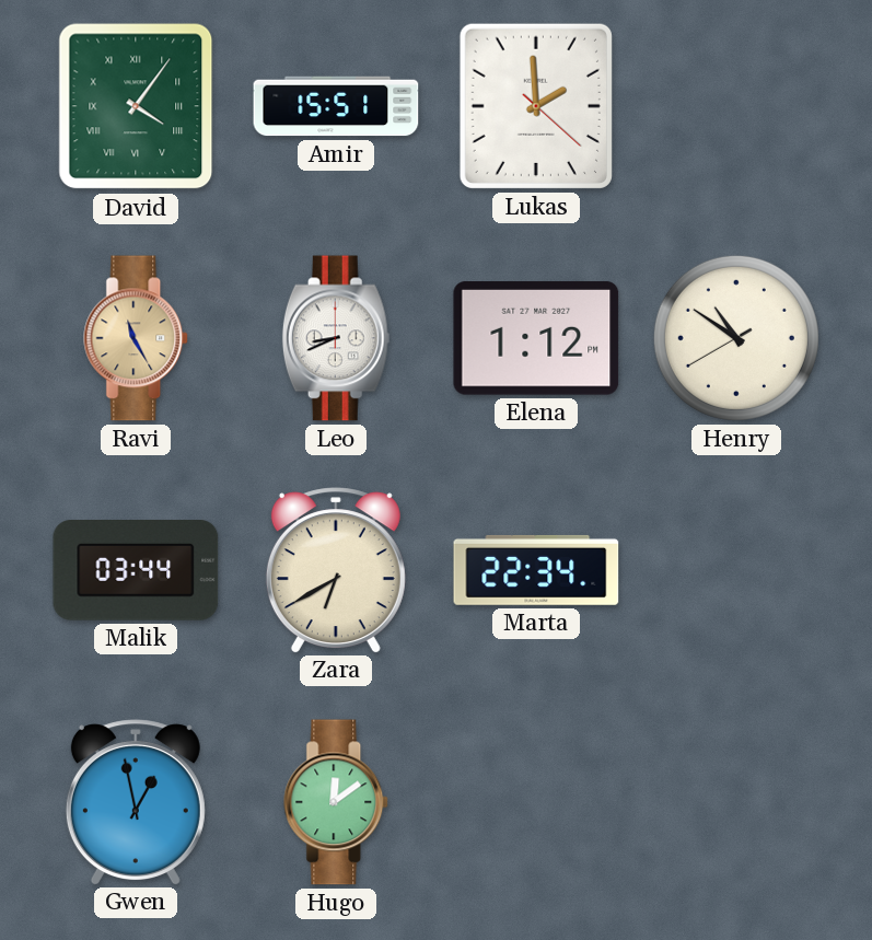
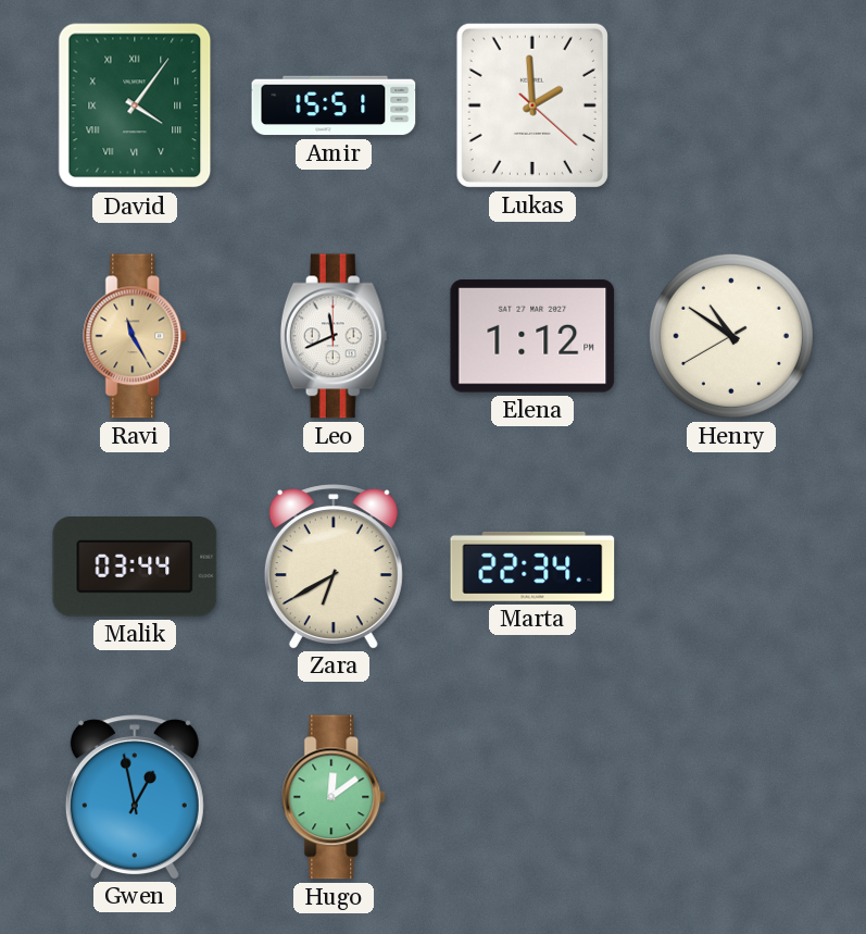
Leo: 8:41 -> 11:41 (334, 336)
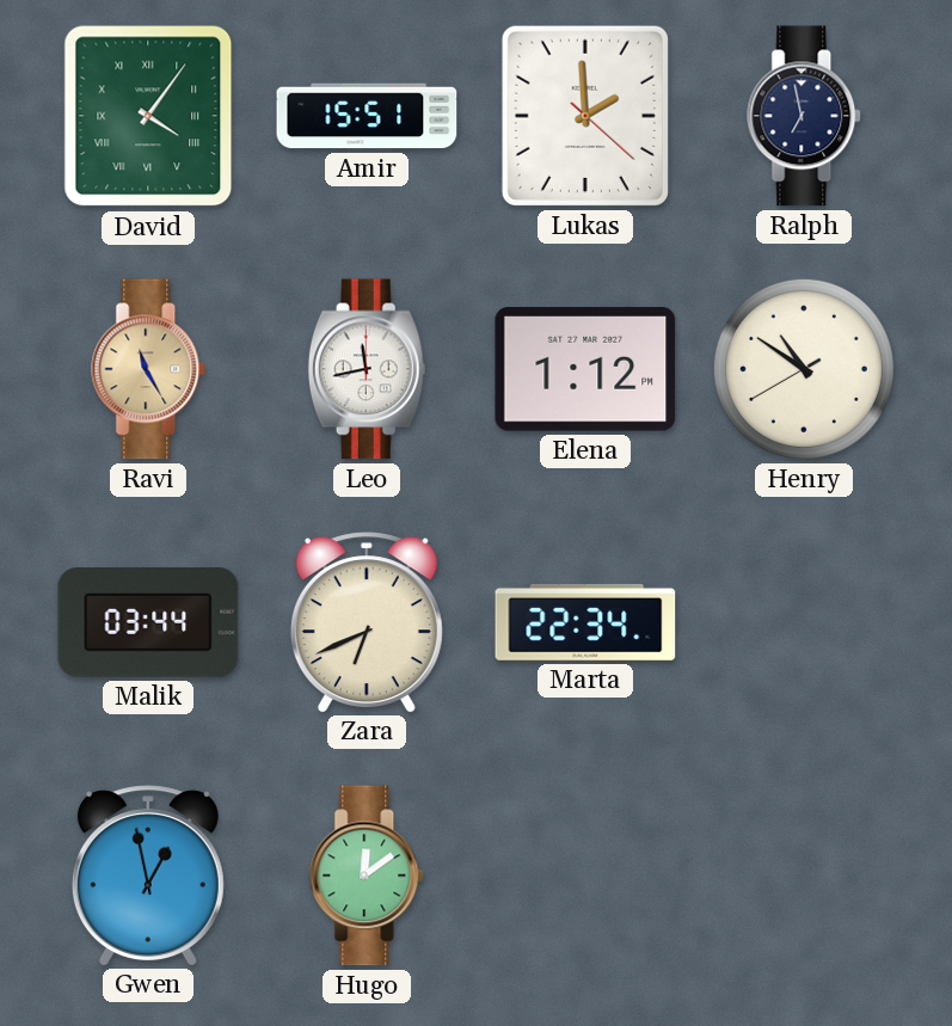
Ralph: none -> 6:58 (805, 116)
Leo: 11:41 -> 11:43 (367, 369)
Zara: 6:40 -> 6:41 (367, 622)
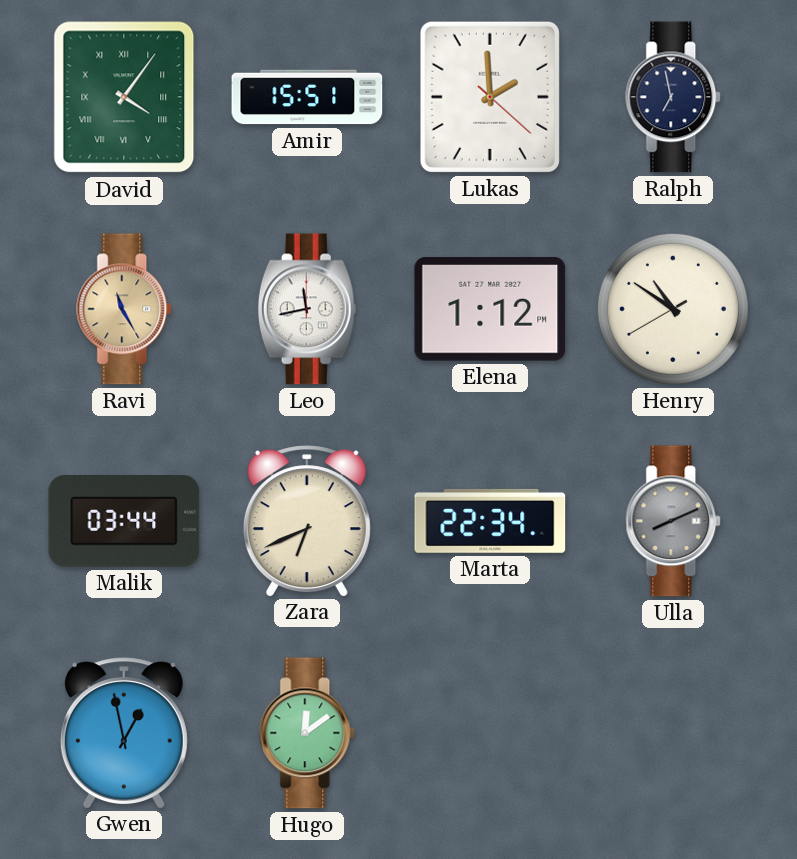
Ulla: none -> 8:11 (674, 521)
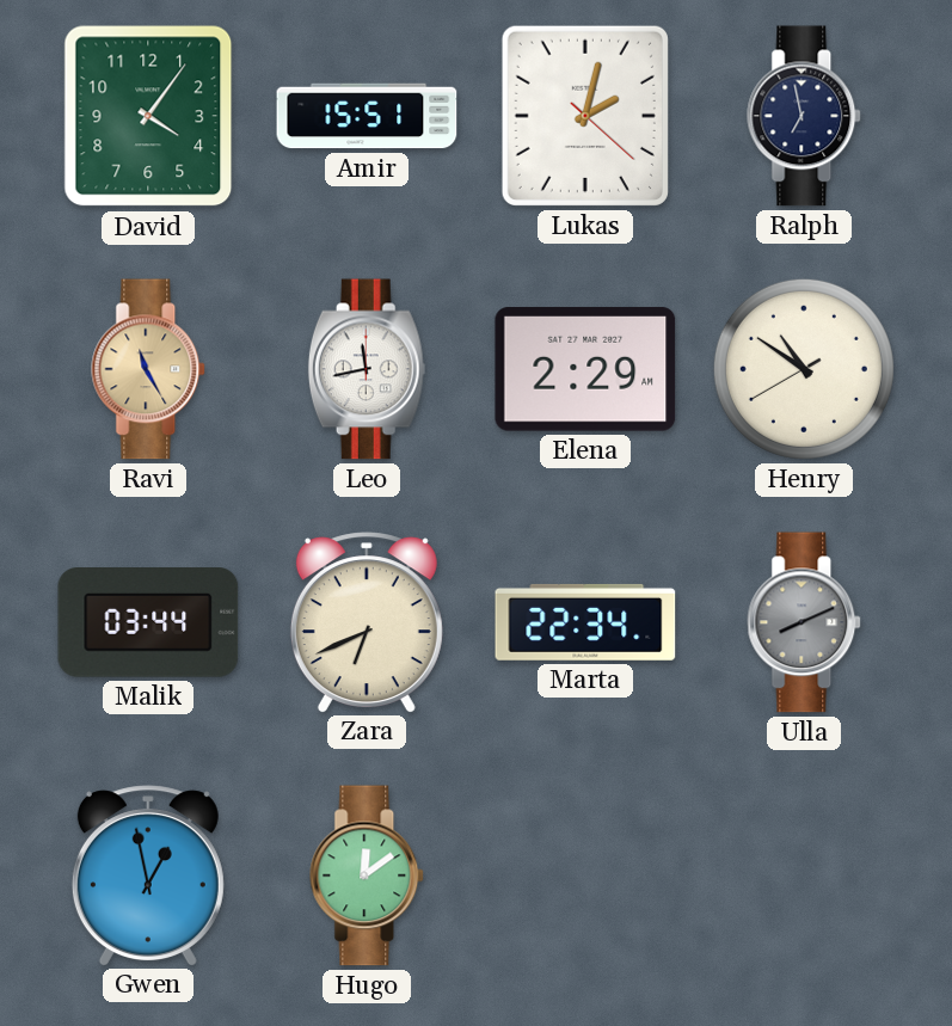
David numerals: Roman -> Arabic (148, 116)
Lukas: 1:59 -> 2:02 (585, 116)
Elena: 1:12 -> 2:29 (585, 369)
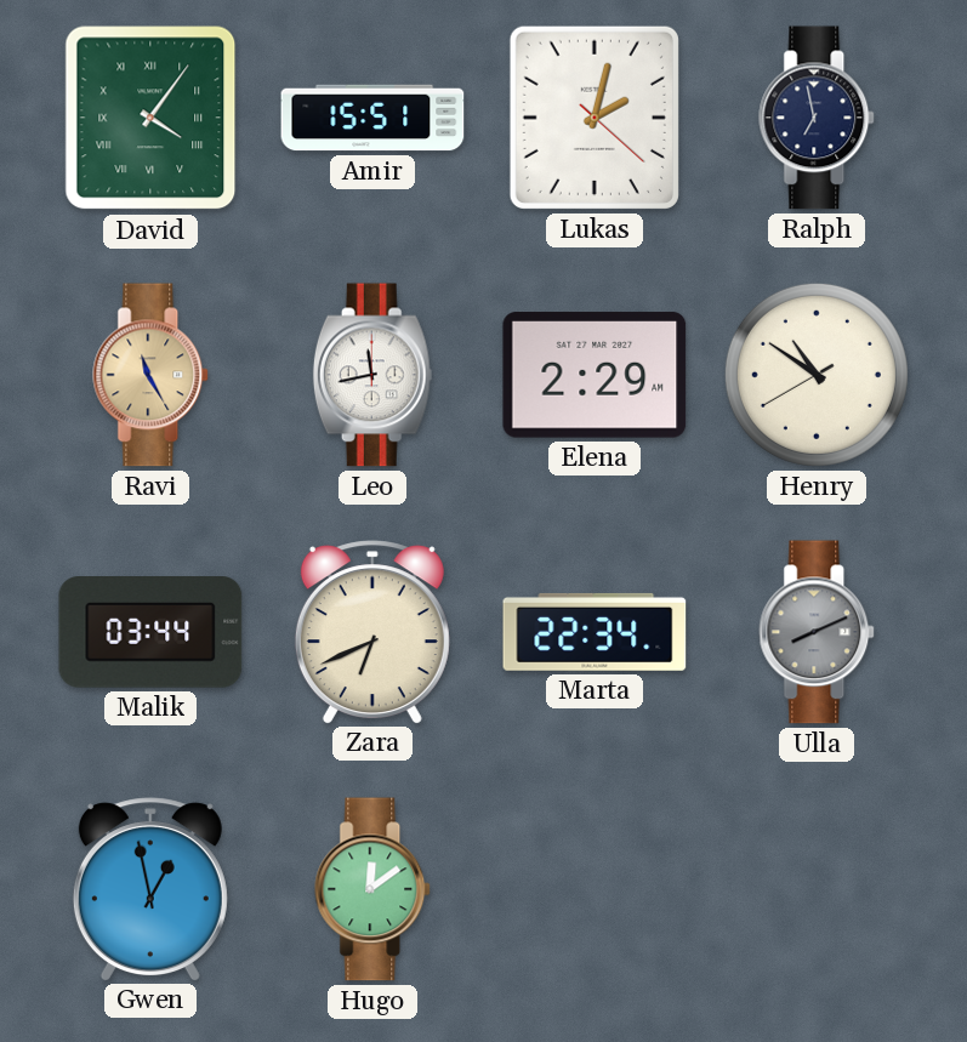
David numerals: Arabic -> Roman (150, 118)
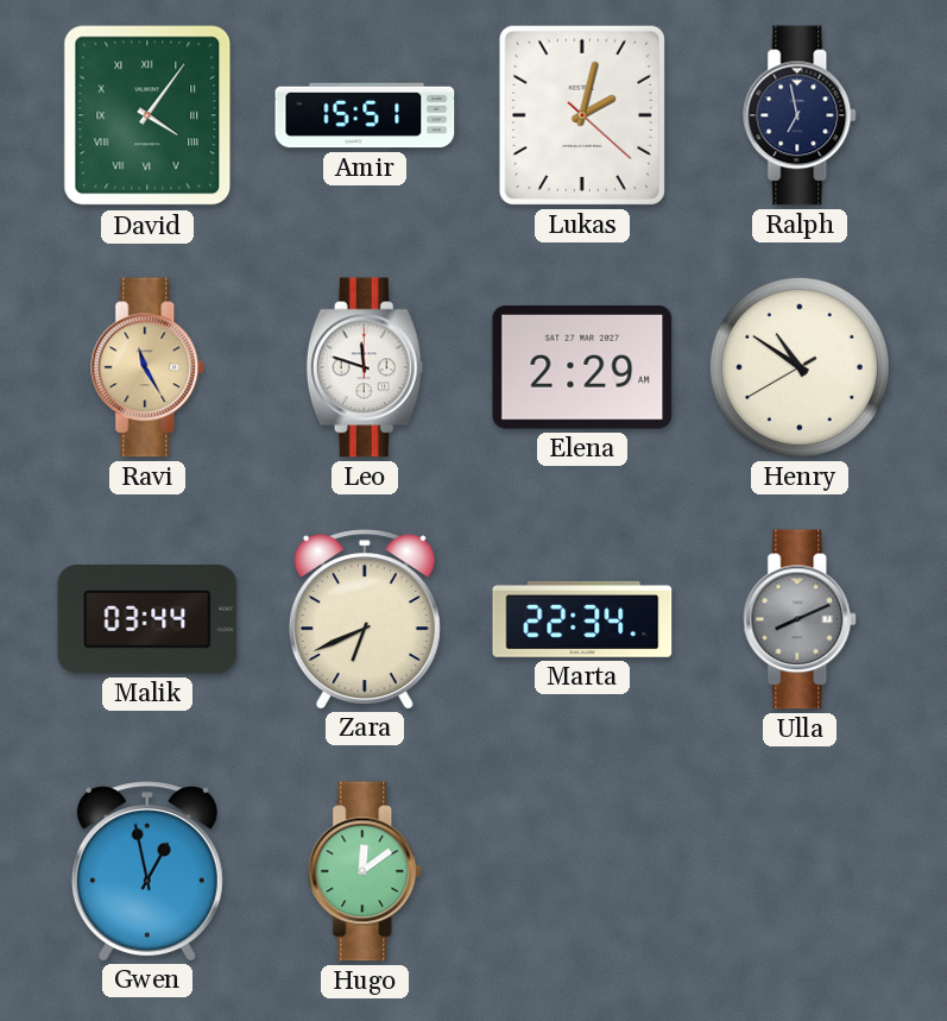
Leo: 11:43 -> 11:48 (365, 367)
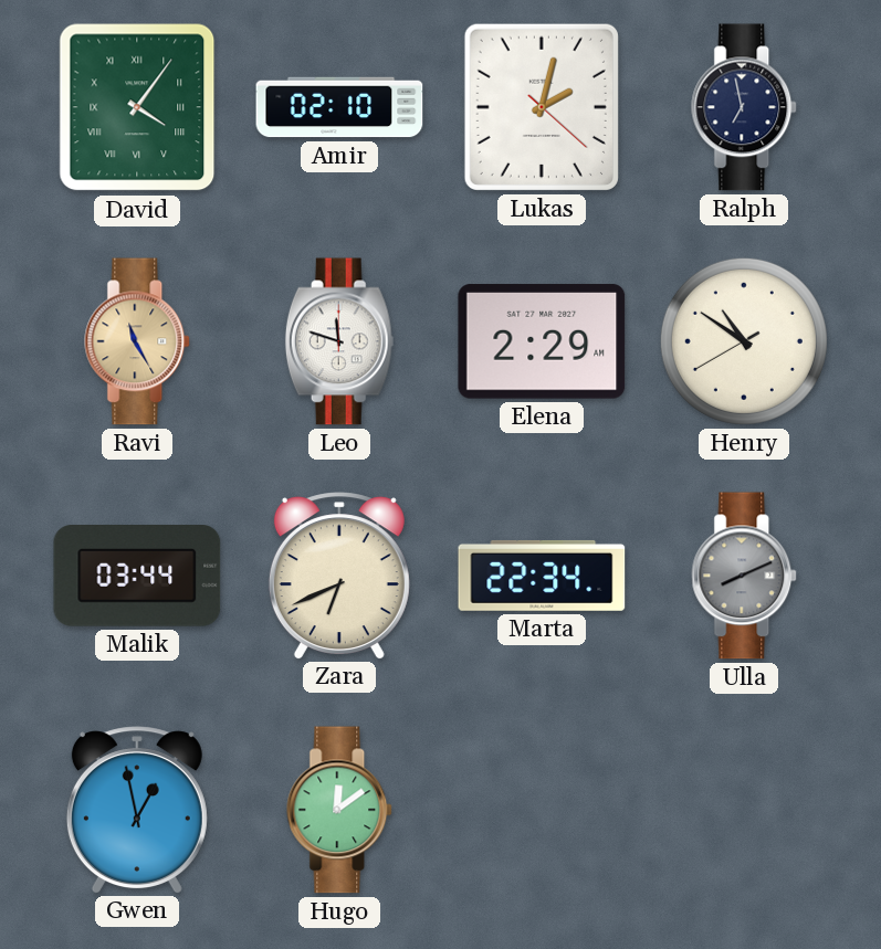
Amir: 15:51 -> 02:10 (339, 107)
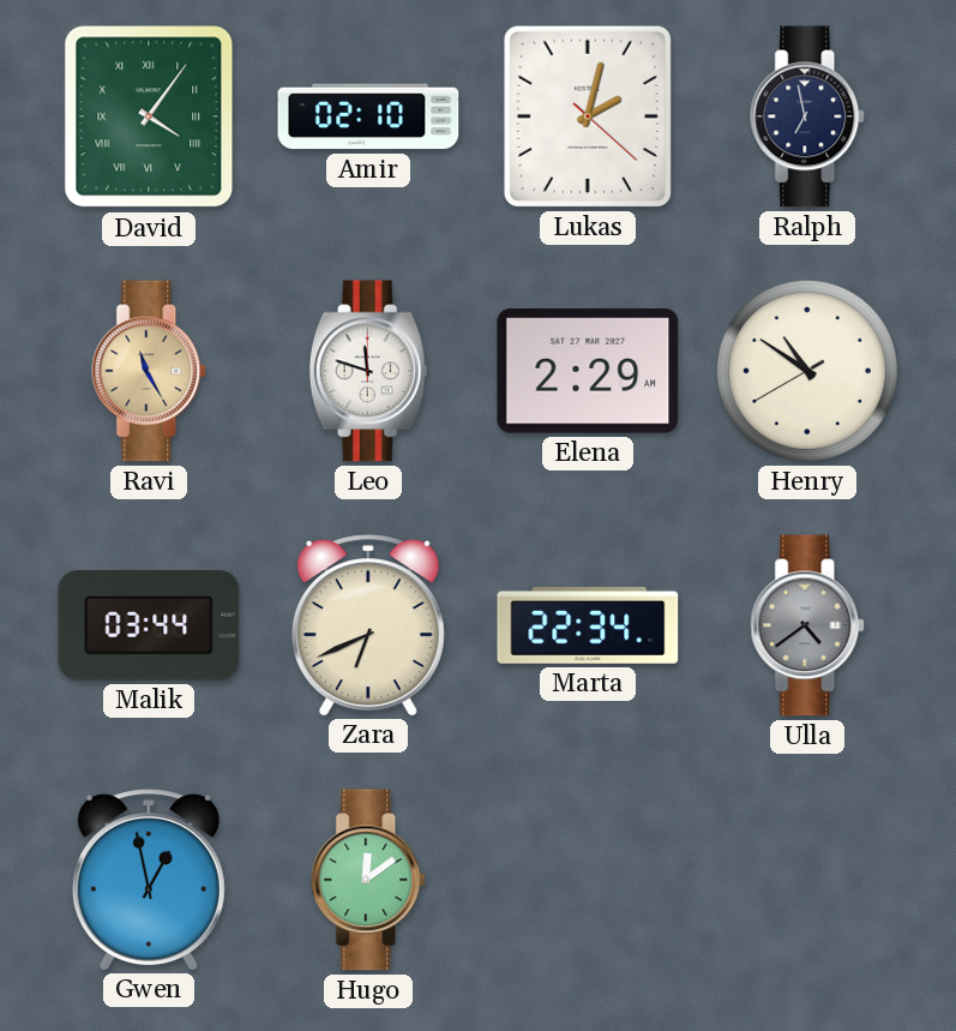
Ulla: 8:11 -> 4:39 (808, 625)
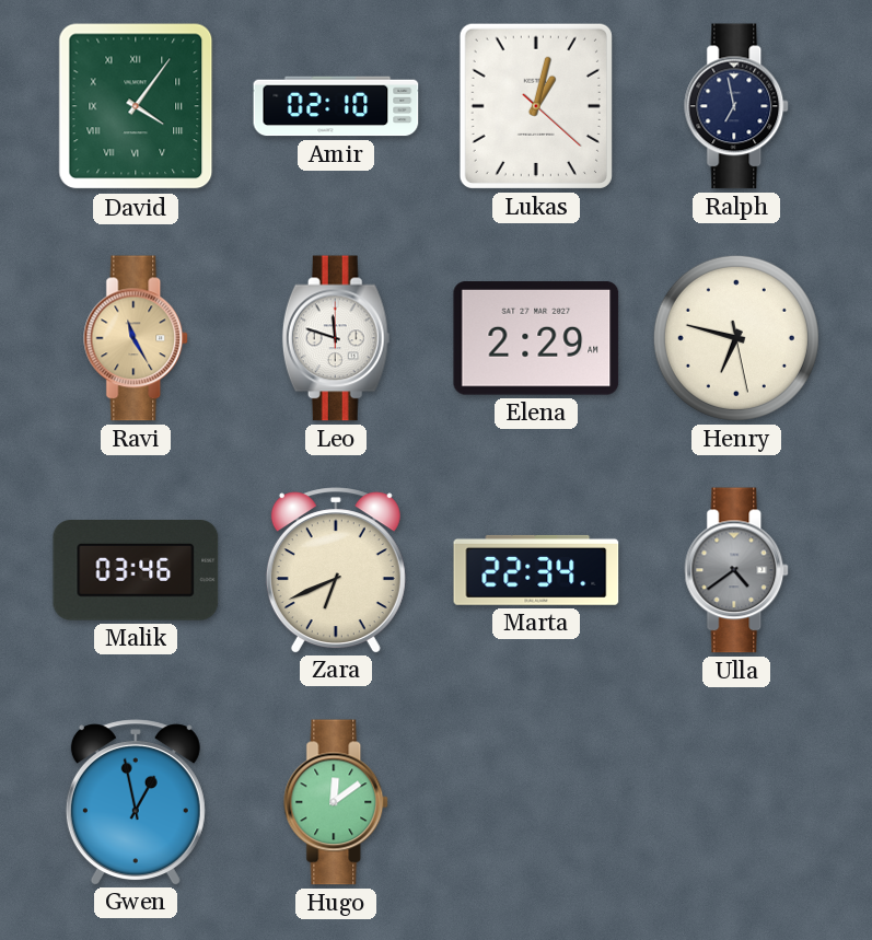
Lukas: 2:02 -> 1:02 (536, 106)
Henry: 10:50 -> 6:47 (736, 338)
Malik: 03:44 -> 03:46 (136, 571)
